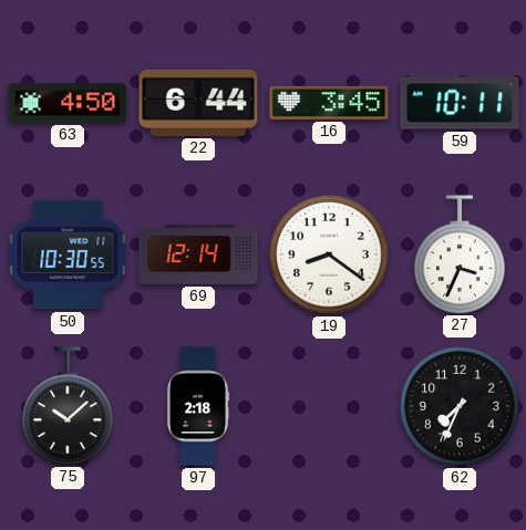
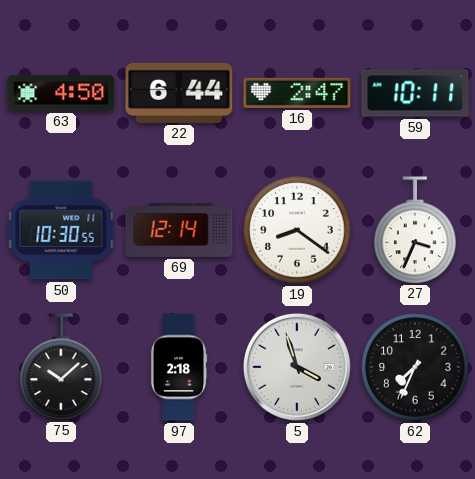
16: 3:45 -> 2:47 (297, 93)
5: none -> 3:57 (297, 367)
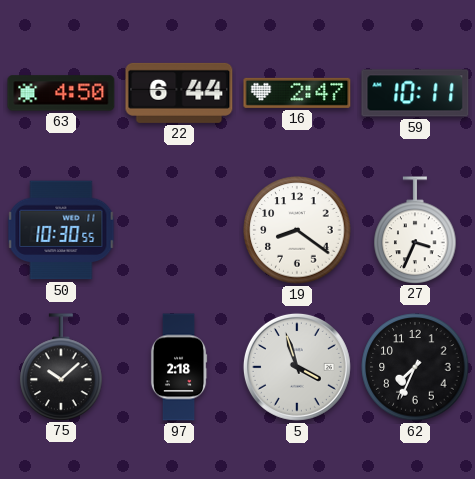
69: 12:14 -> none (179, 230)
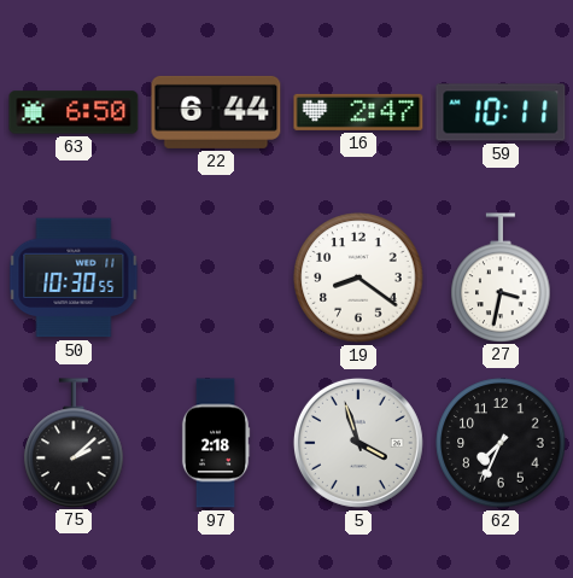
63: 4:50 -> 6:50 (74, 112)
27: 3:34 -> 3:32 (501, 278)
75: 10:08 -> 2:08 (74, 443)
